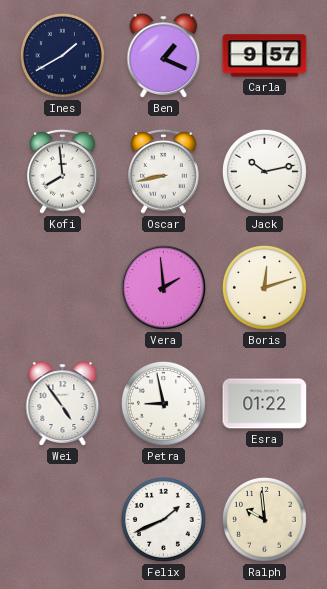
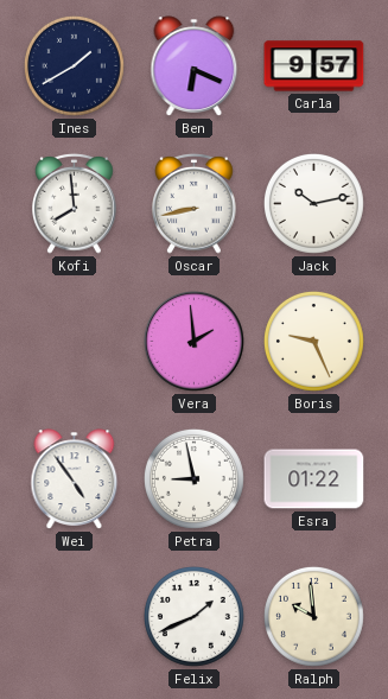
Ben: 1:19 -> 6:19 (195, 66)
Boris: 12:12 -> 9:26 (313, 341)
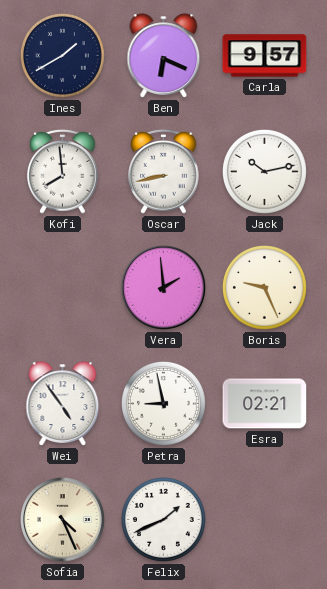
Esra: 01:22 -> 02:21 (265, 404)
Sofia: none -> 4:26 (63, 520)
Ralph: 9:59 -> none (313, 616)
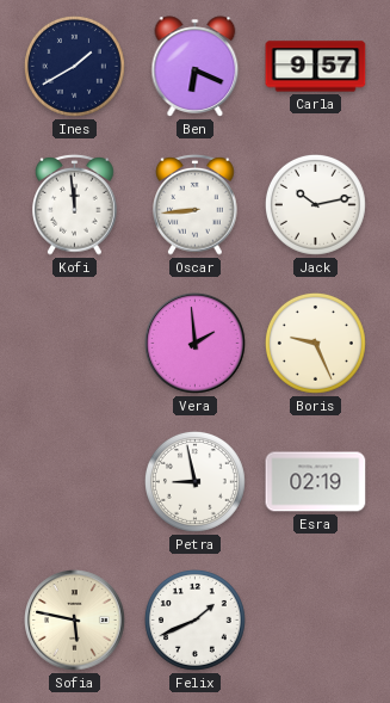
Kofi: 7:59 -> 11:59 (75, 204)
Oscar: 8:43 -> 8:44 (196, 204)
Wei: 4:54 -> none (63, 404)
Esra: 02:21 -> 02:19 (316, 482)
Sofia: 4:26 -> 5:47 (75, 621)
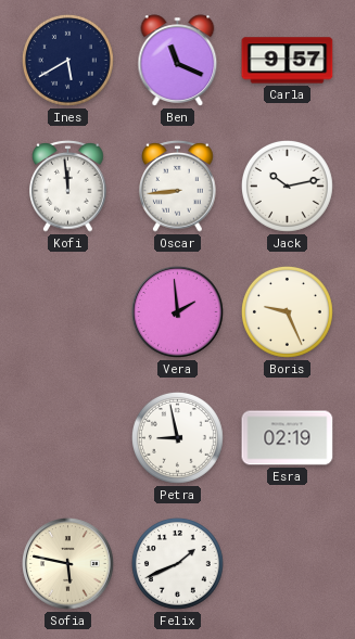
Ines: 1:40 -> 5:40 (67, 60)
Ben: 6:19 -> 11:19 (178, 61)
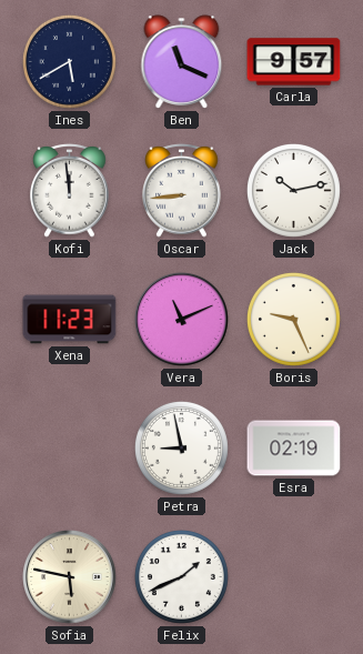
Xena: none -> 11:23 (70, 320)
Vera: 1:59 -> 11:11 (182, 320)
